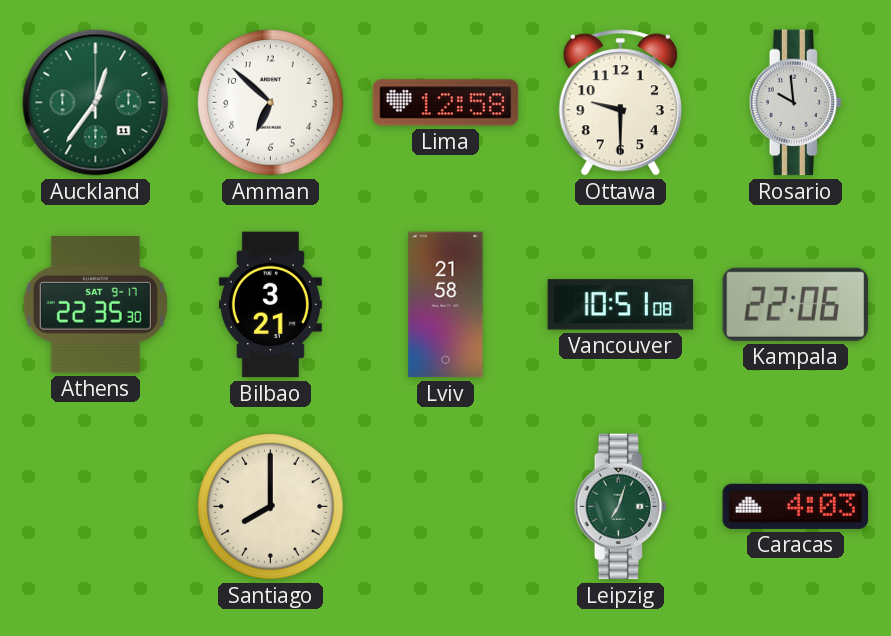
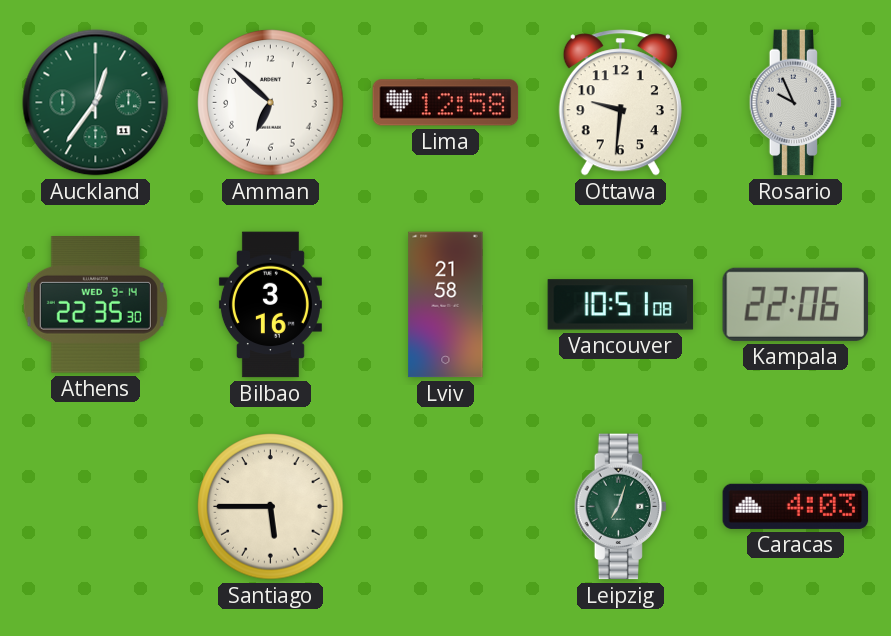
Ottawa: 9:30 -> 9:31 (620, 103)
Rosario: 9:59 -> 9:56 (796, 103)
Athens date: SAT 9-17 -> WED 9-14 (95, 305)
Bilbao: 3:21 -> 3:16 (270, 305)
Santiago: 8:00 -> 5:45 (271, 507)
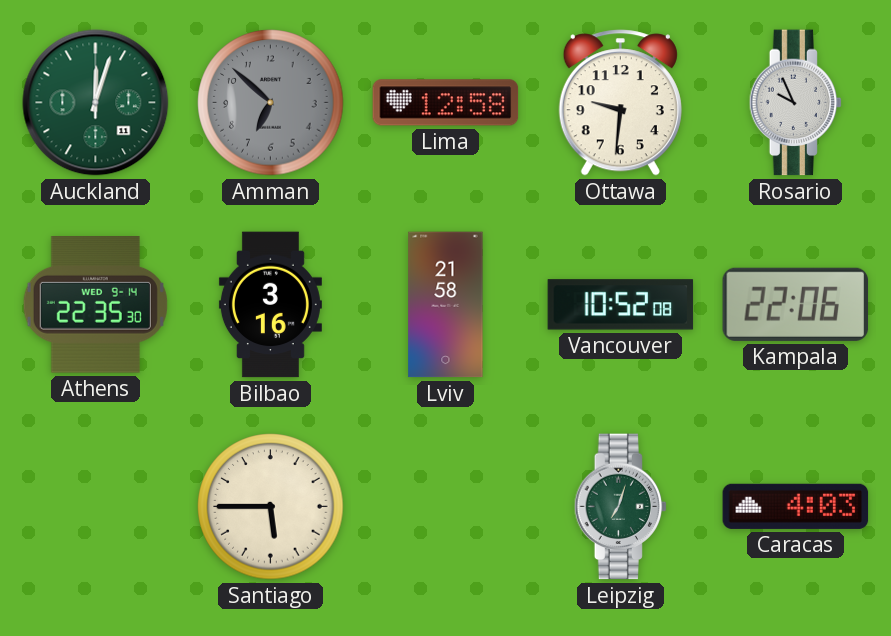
Auckland: 12:36 -> 12:03 (96, 103)
Amman dial: white -> grey (271, 103)
Vancouver: 10:51 -> 10:52 (621, 305)
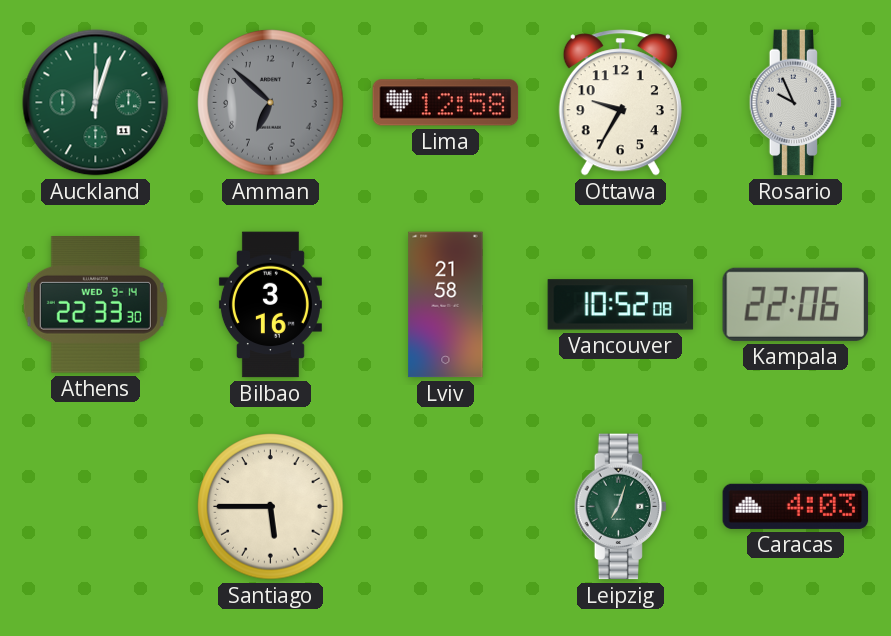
Ottawa: 9:31 -> 9:35 (620, 103)
Athens: 22:35 -> 22:33 (95, 305)
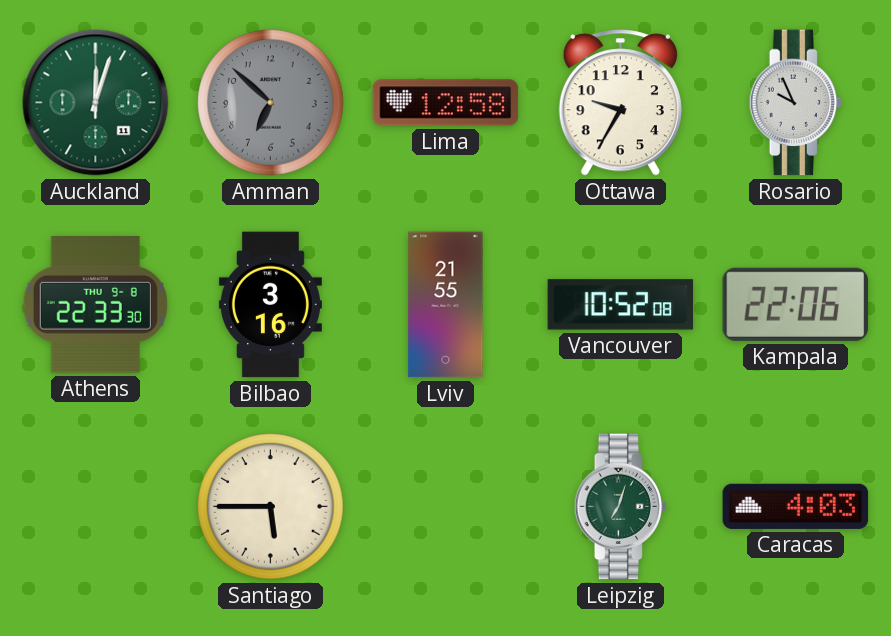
Athens date: WED 9-14 -> THU 9-8 (95, 305)
Lviv: 21:58 -> 21:55 (446, 305)
